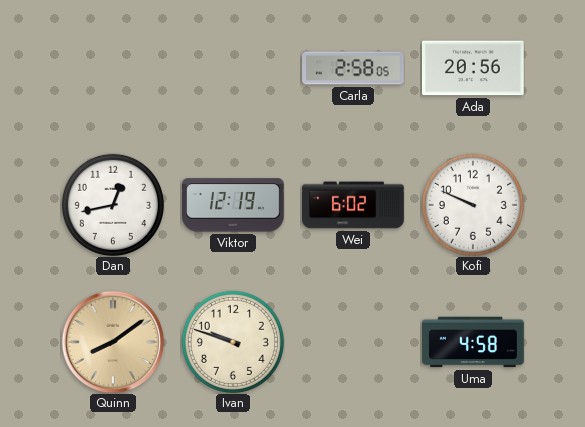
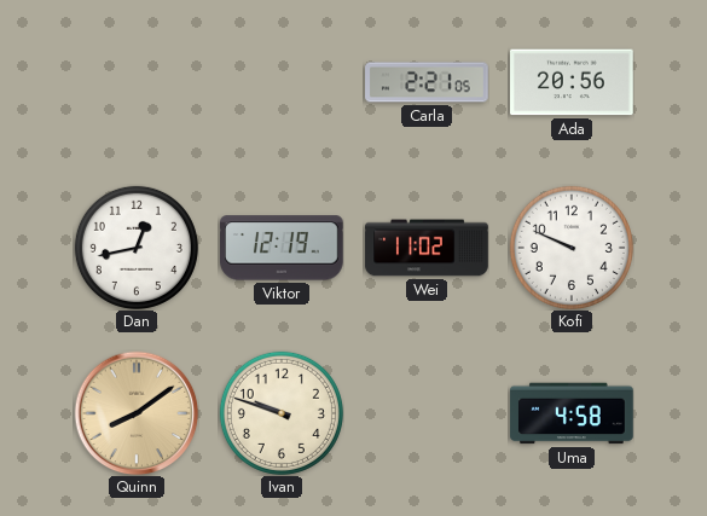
Carla: 2:58 -> 2:21 (427, 82)
Wei: 6:02 -> 11:02 (427, 248)
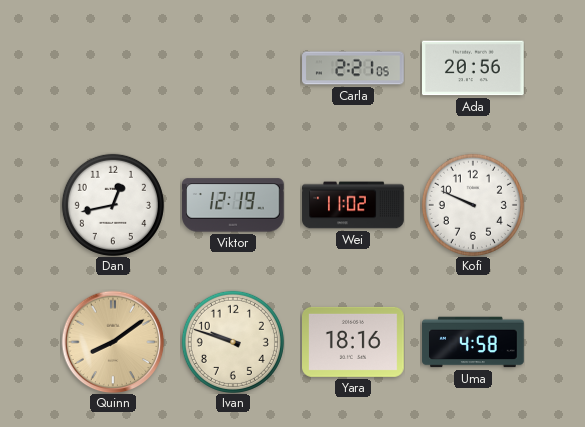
Yara: none -> 18:16 (354, 342)
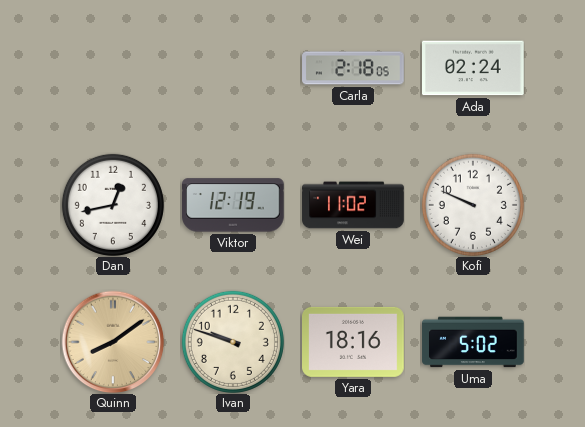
Carla: 2:21 -> 2:18 (353, 68)
Ada: 20:56 -> 02:24 (474, 68)
Uma: 4:58 -> 5:02 (473, 342)
